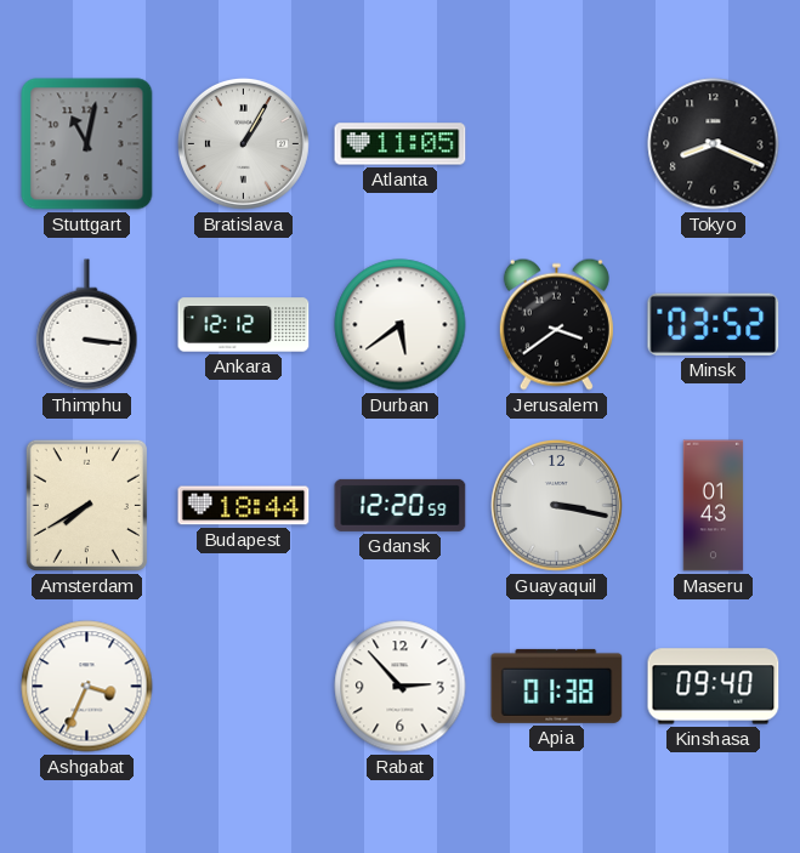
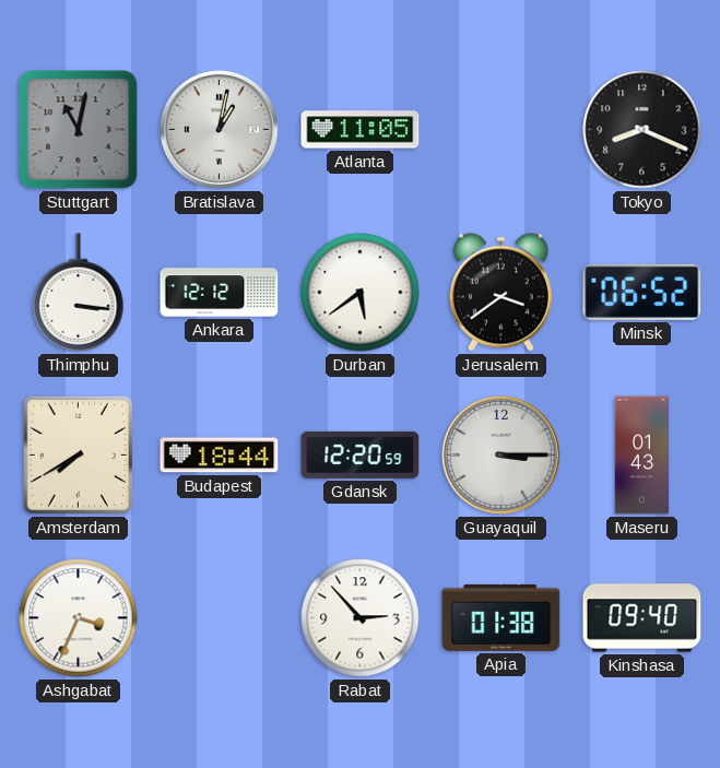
Bratislava: 1:05 -> 1:02 (219, 129)
Minsk: 03:52 -> 06:52 (642, 292)
Guayaquil: 3:17 -> 3:15 (500, 454)
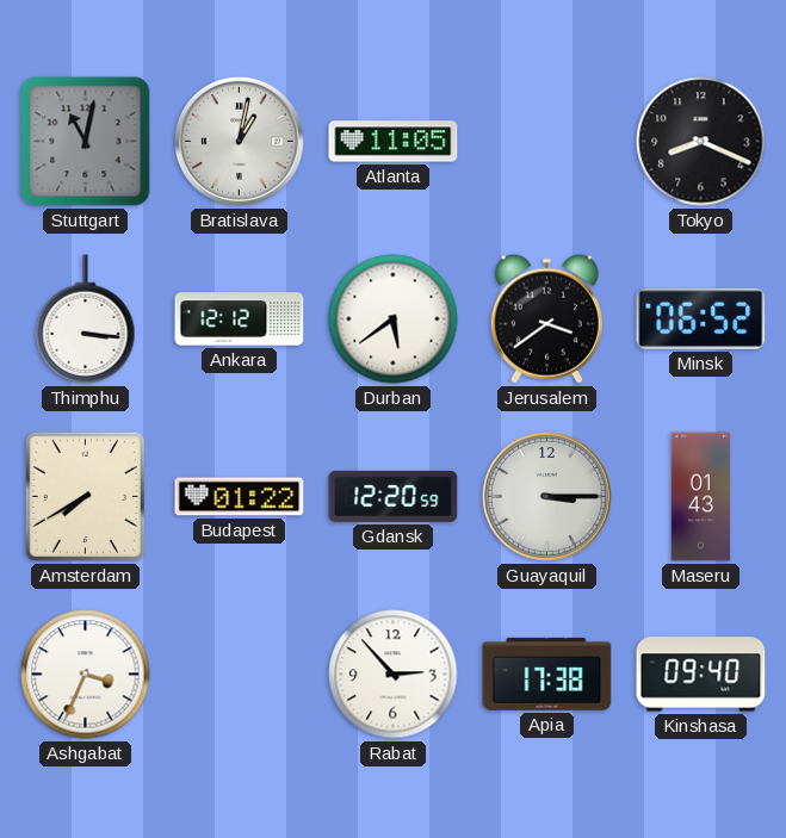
Budapest: 18:44 -> 01:22 (240, 497)
Apia: 01:38 -> 17:38 (547, 673)
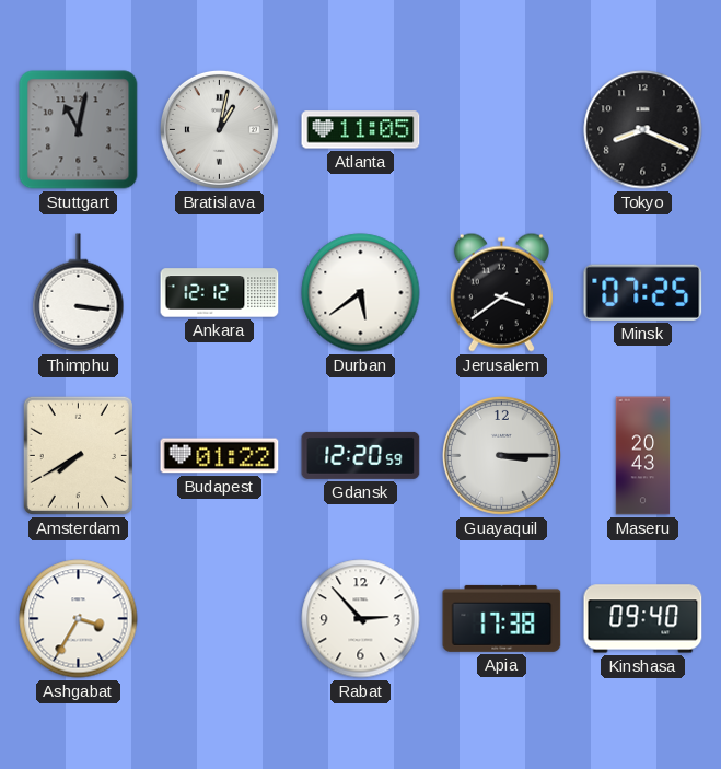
Minsk: 06:52 -> 07:25 (643, 292)
Maseru: 01:43 -> 20:43 (643, 456)
Ashgabat: 3:34 -> 3:35 (79, 619)
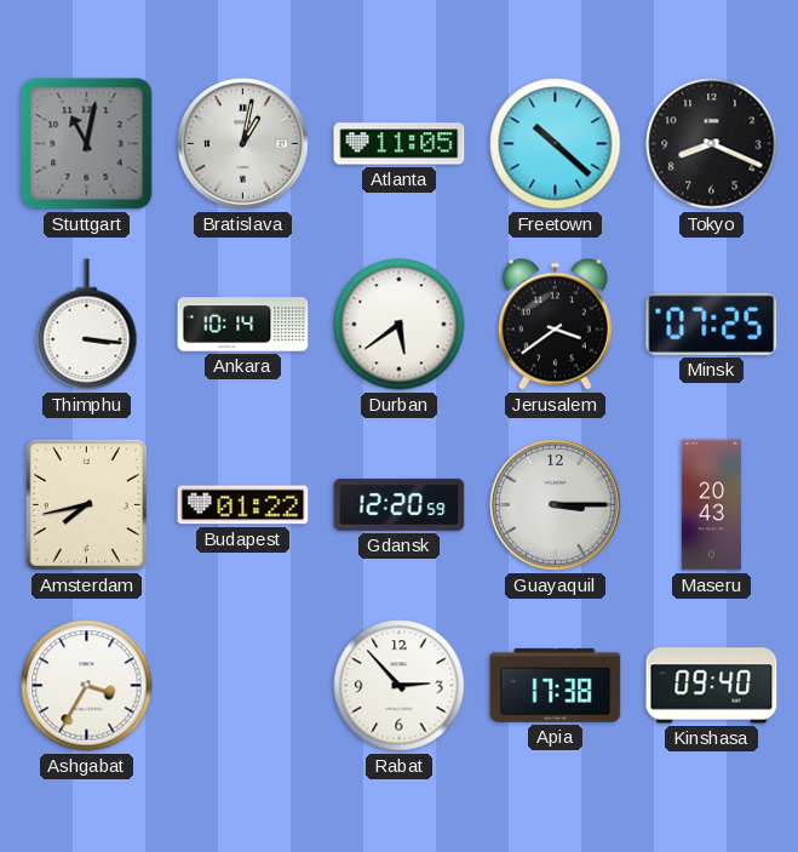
Freetown: none -> 10:22 (556, 144)
Ankara: 12:12 -> 10:14 (243, 325)
Amsterdam: 7:40 -> 7:43 (86, 504)
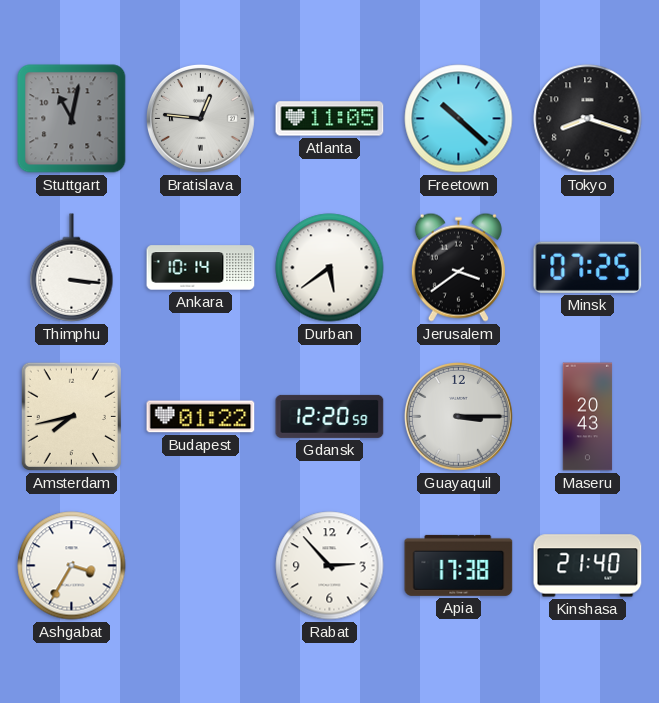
Bratislava: 1:02 -> 12:46 (200, 118)
Tokyo: 8:19 -> 8:18 (588, 119)
Kinshasa: 09:40 -> 21:40 (588, 566)
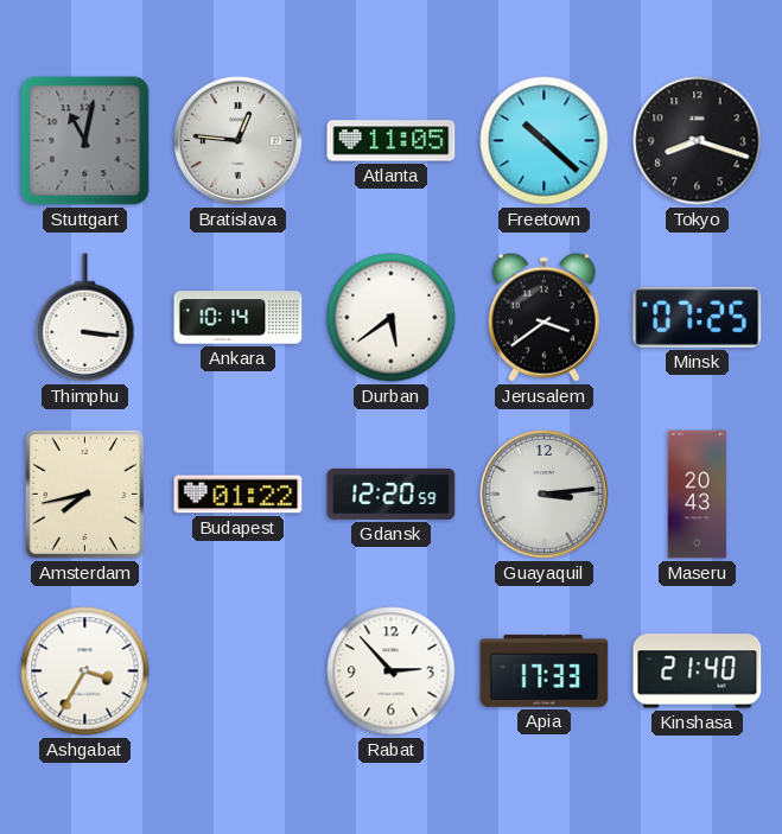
Guayaquil: 3:15 -> 3:14 (543, 494)
Apia: 17:38 -> 17:33 (545, 670)
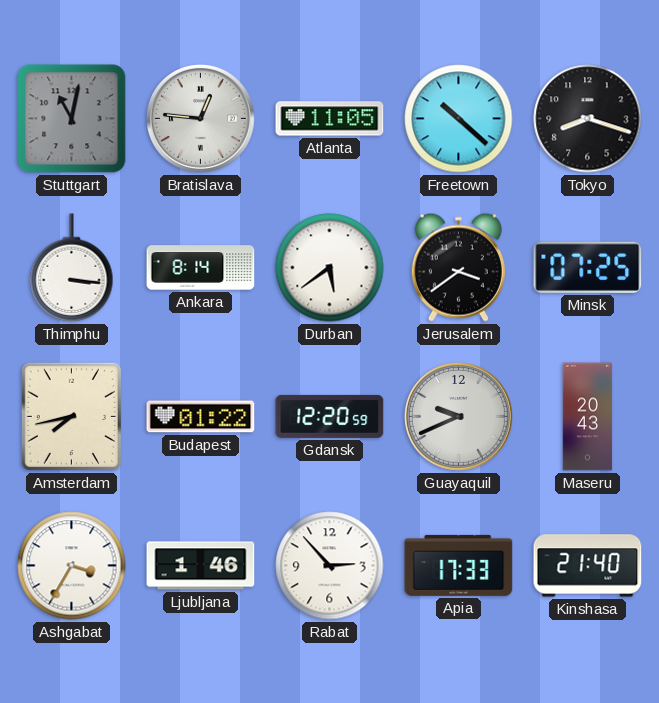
Ankara: 10:14 -> 8:14 (201, 268)
Guayaquil: 3:14 -> 9:41 (458, 416)
Ljubljana: none -> 1:46 (201, 566)
